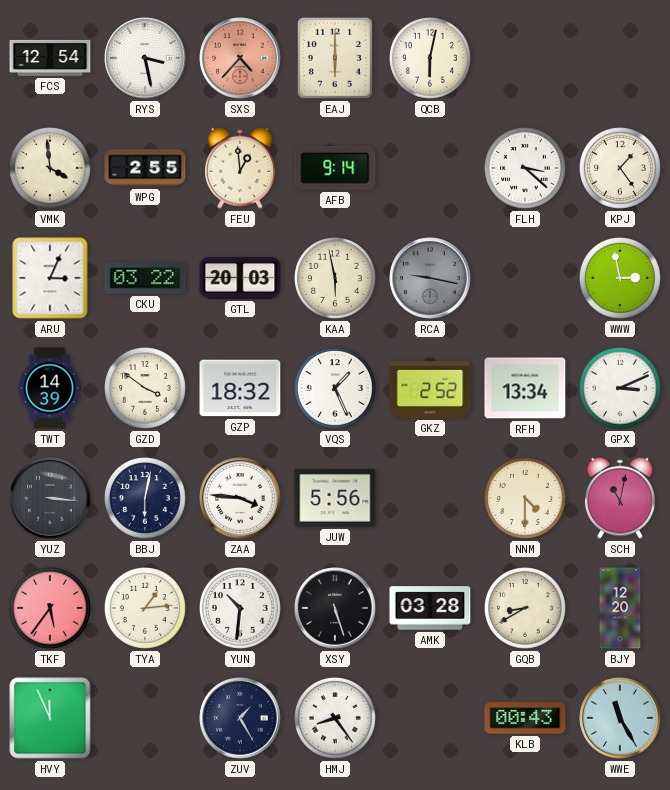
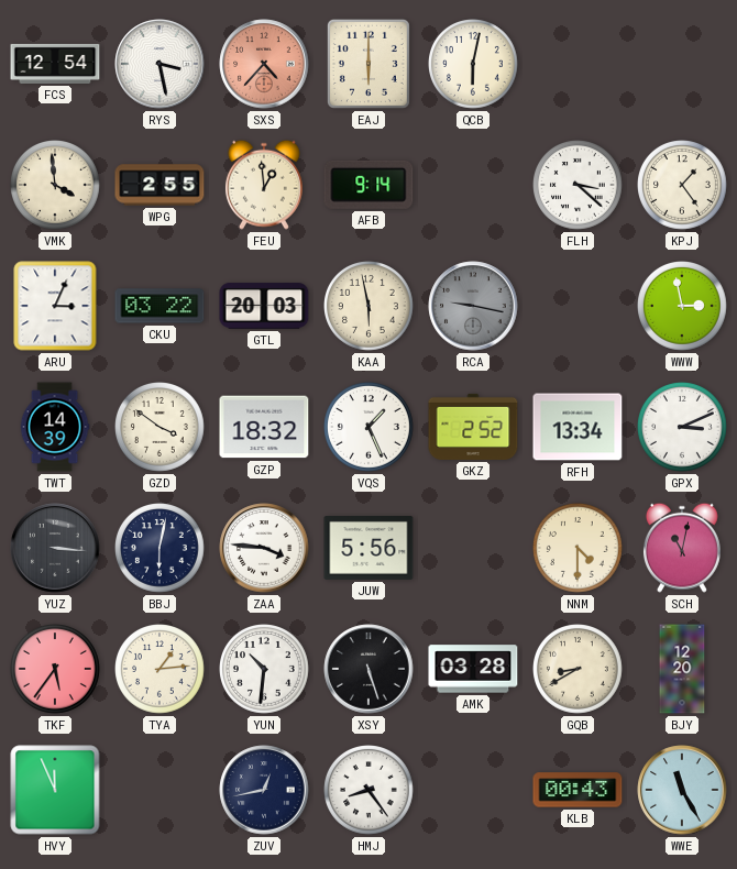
ZUV: 1:25 -> 12:43 (264, 790)
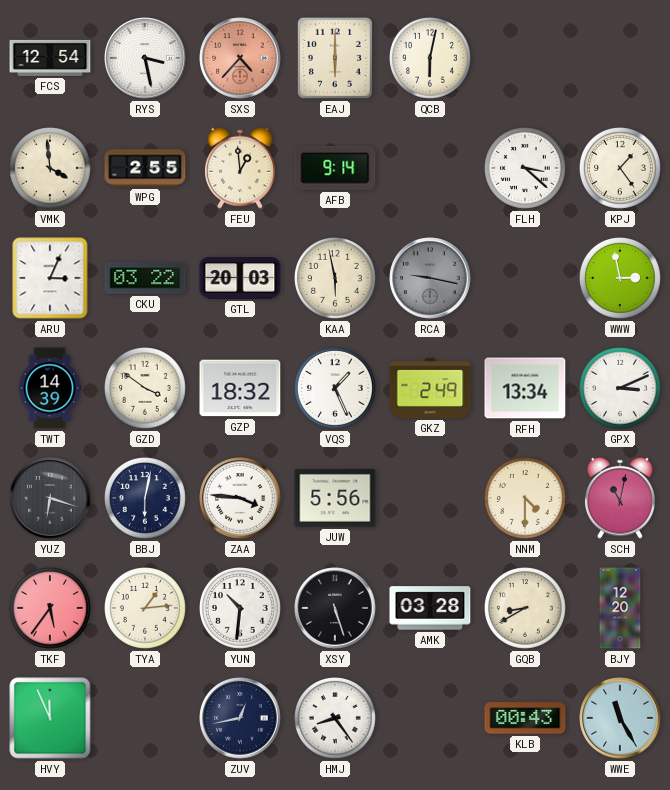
GKZ: 2:52 -> 2:49 (430, 388)
YUZ: 3:16 -> 6:18 (50, 498)
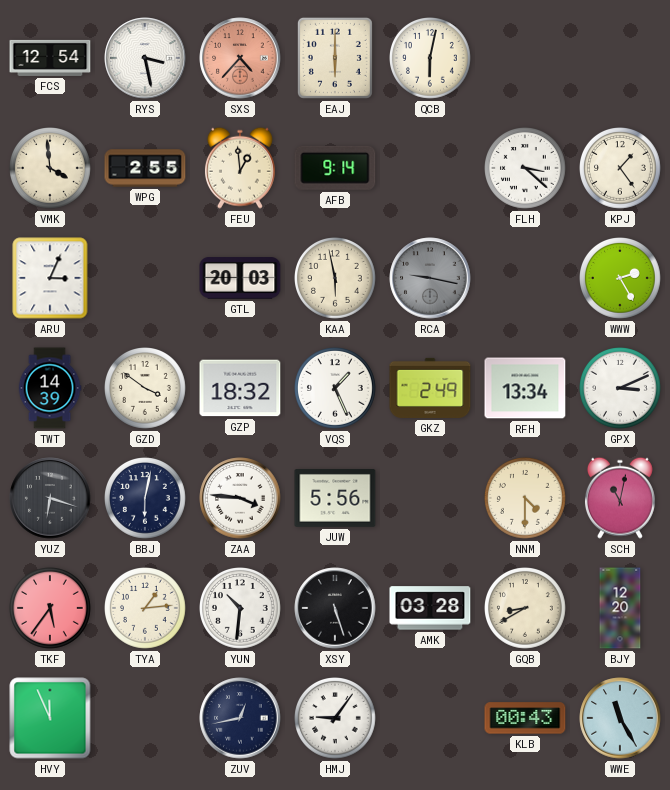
CKU: 03:22 -> none (145, 278)
WWW: 2:58 -> 2:25 (621, 279)
HMJ: 8:24 -> 9:06 (336, 719)
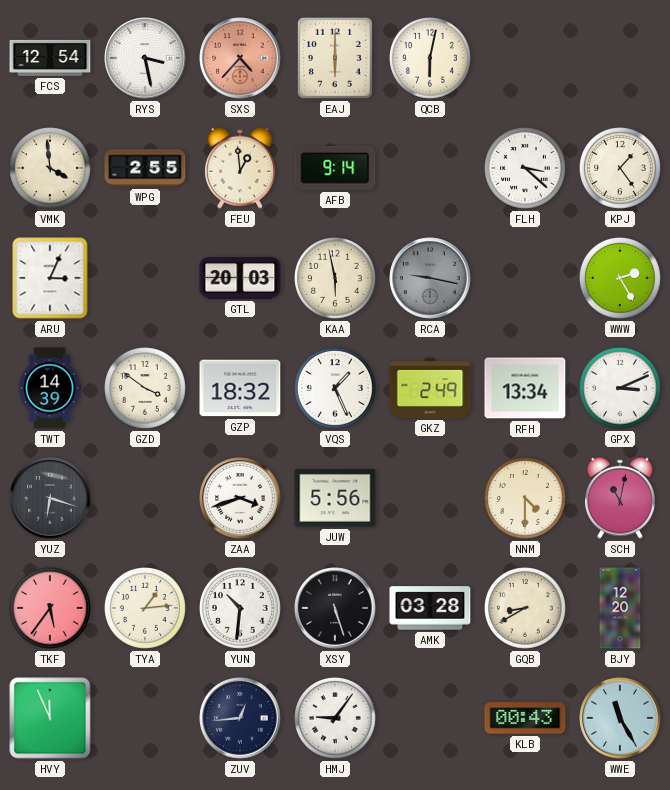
BBJ: 6:02 -> none (146, 499)
ZAA: 3:46 -> 3:42 (240, 498)
ZUV: 12:43 -> 12:44 (240, 718)
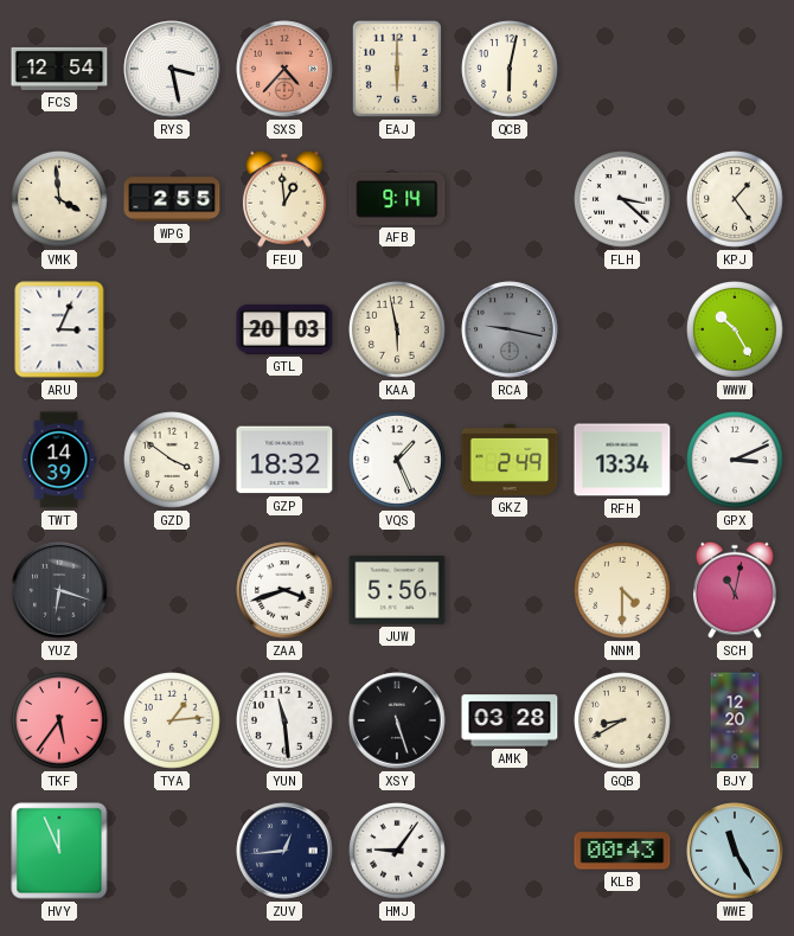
WWW: 2:25 -> 10:25 (736, 331)
YUN: 10:31 -> 11:29 (286, 722)
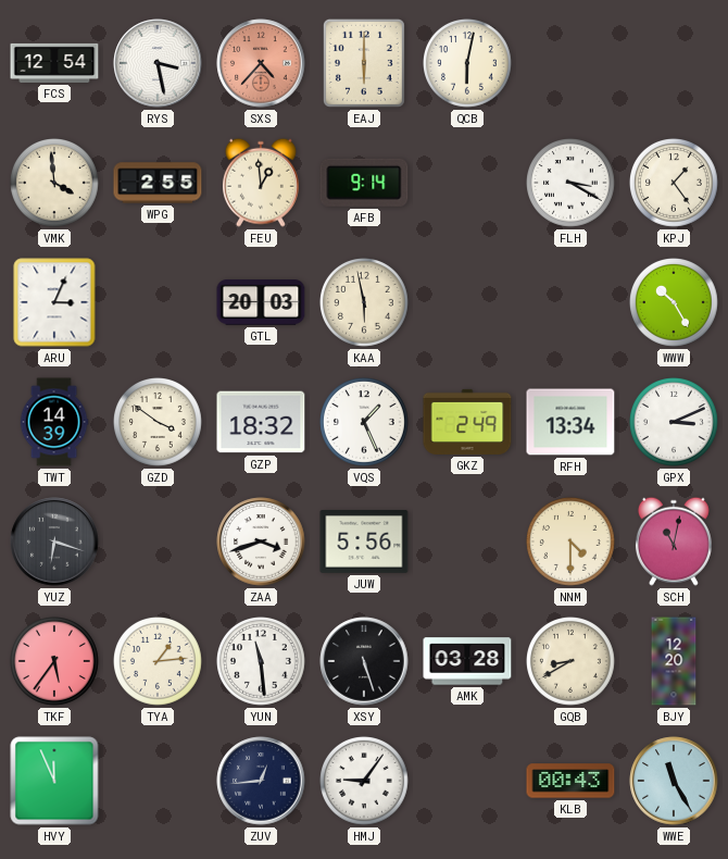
FLH: 3:22 -> 3:20 (572, 184)
RCA: 9:17 -> none (510, 329)
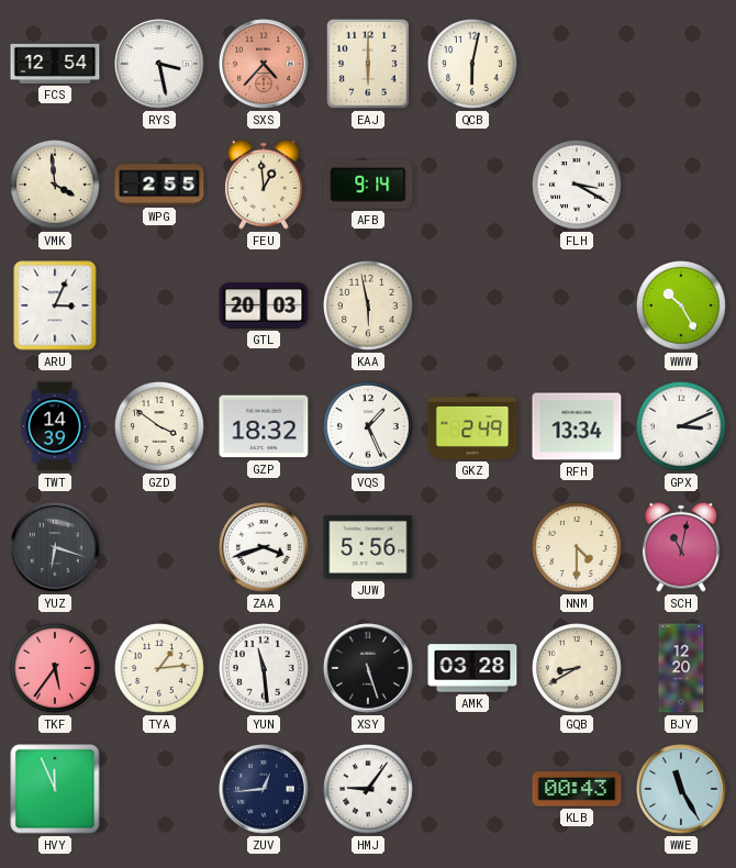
KPJ: 1:24 -> none (675, 184)
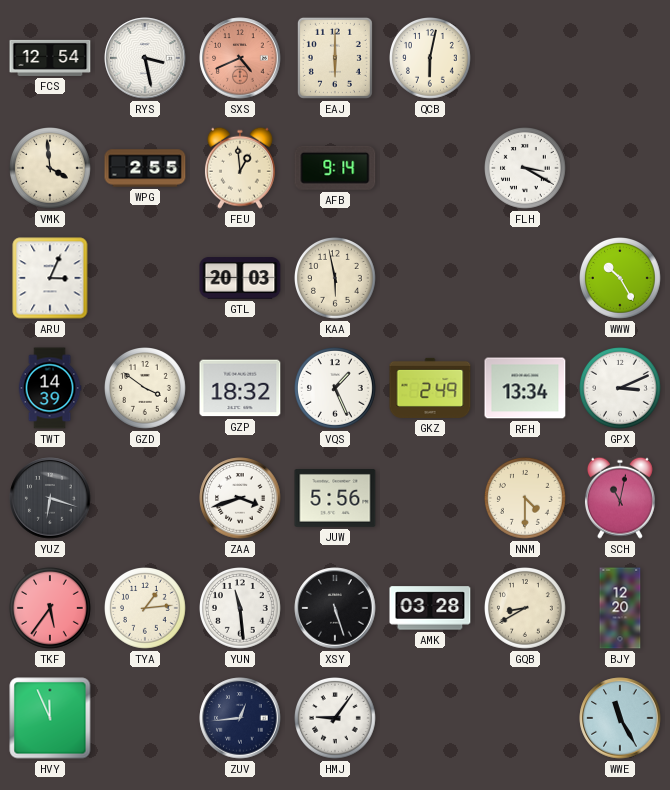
SXS: 4:37 -> 4:41 (240, 58)
KLB: 00:43 -> none (577, 789)
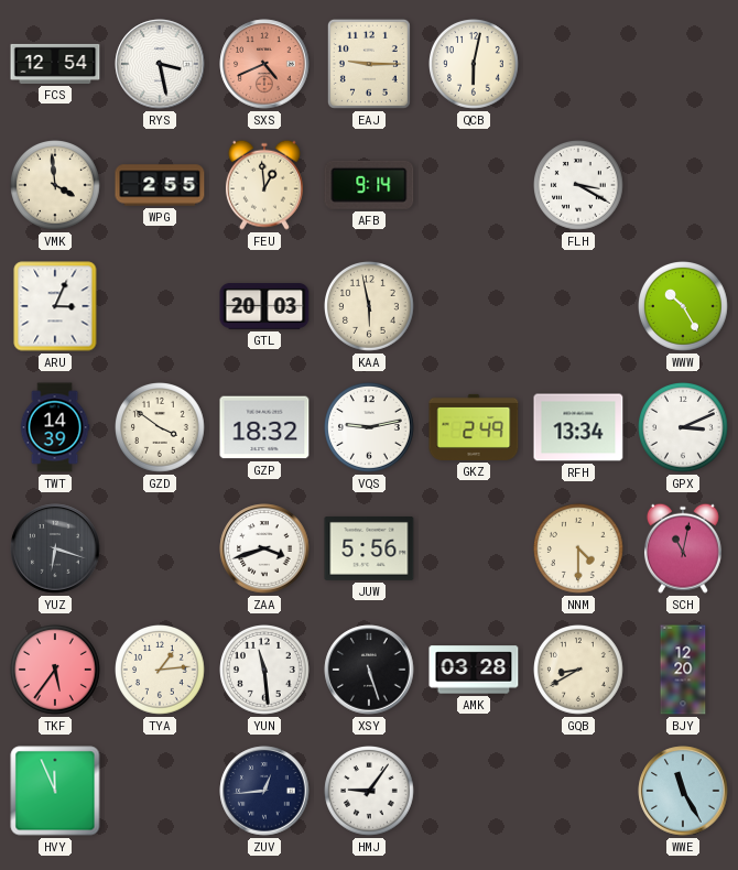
EAJ: 6:00 -> 9:15 (369, 64)
VQS: 1:26 -> 9:13 (370, 428)
